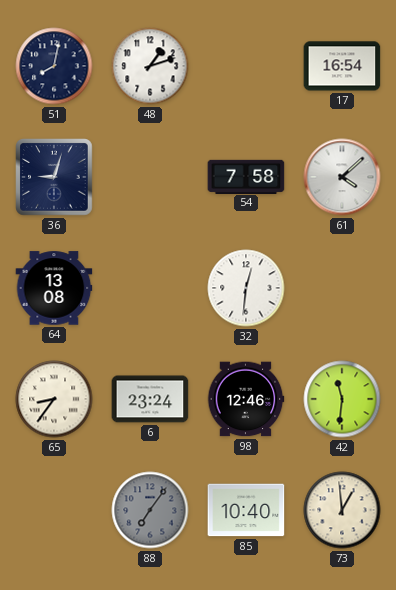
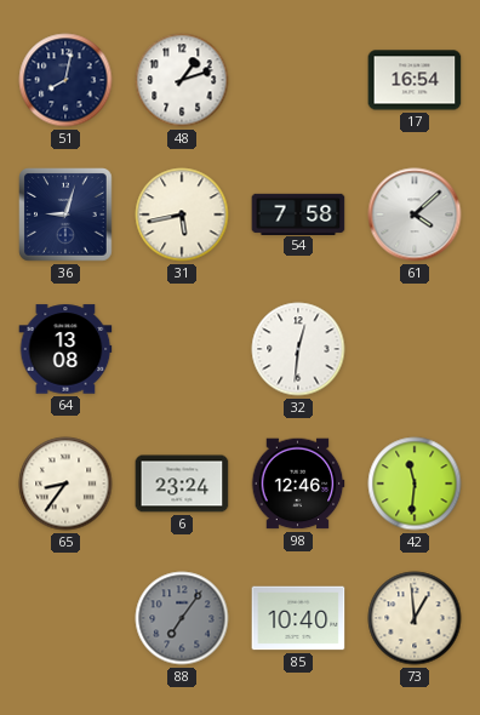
31: none -> 5:43 (182, 215)
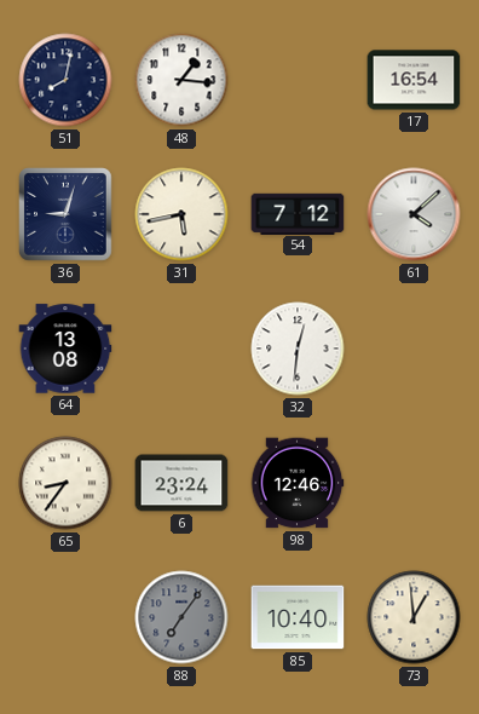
48: 1:12 -> 1:16 (181, 80)
54: 7:58 -> 7:12 (298, 213)
42: 11:31 -> none (415, 484)
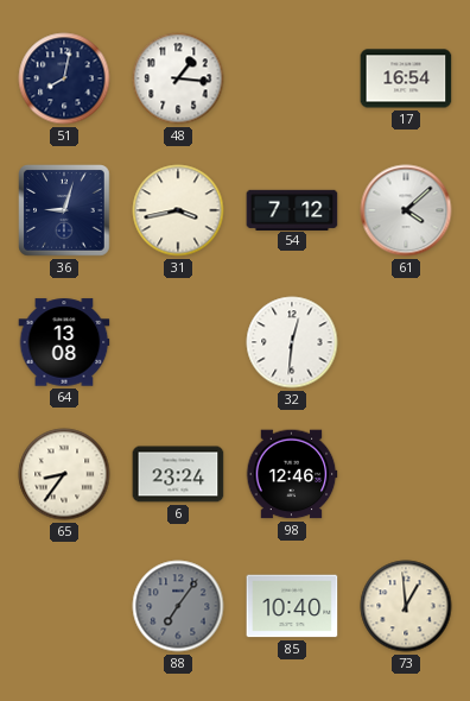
31: 5:43 -> 3:43 (178, 210)
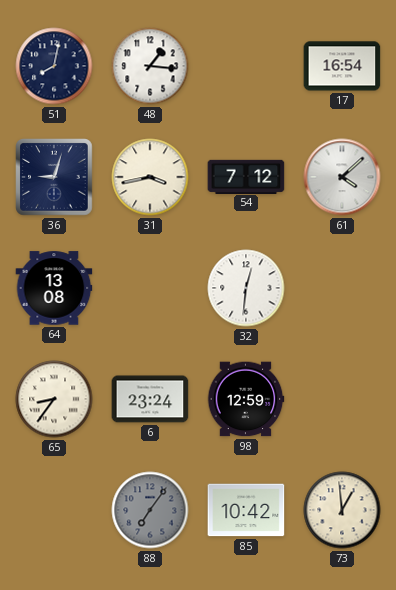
98: 12:46 -> 12:59 (246, 399)
85: 10:40 -> 10:42 (246, 510)
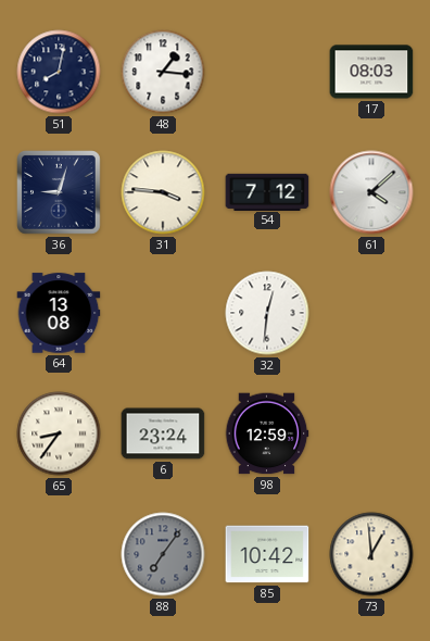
17: 16:54 -> 08:03 (371, 72)
31: 3:43 -> 3:46 (163, 192)
